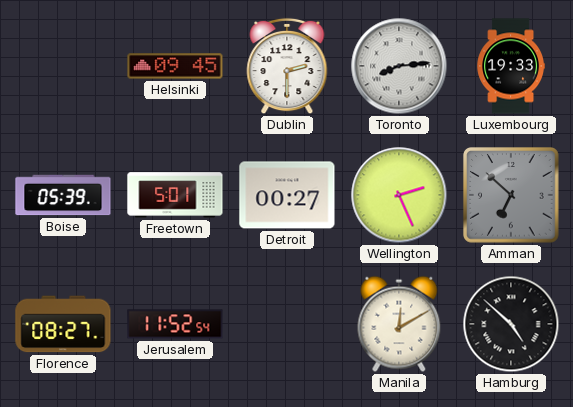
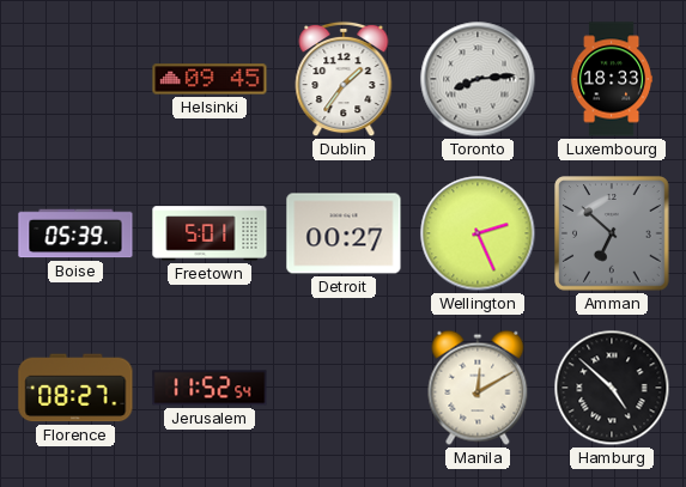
Dublin: 2:30 -> 1:36 (344, 79)
Luxembourg: 19:33 -> 18:33 (611, 79)
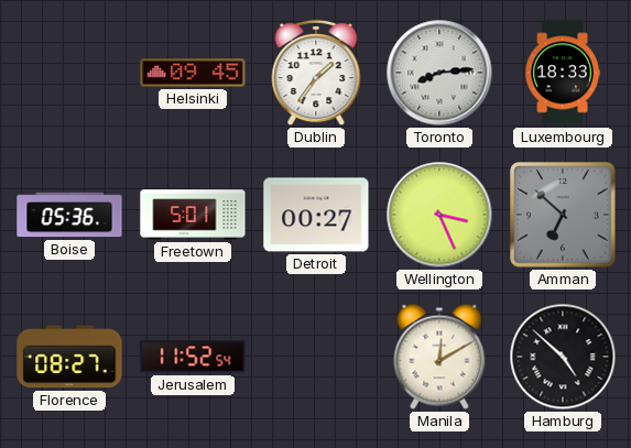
Boise: 05:39 -> 05:36 (69, 215)
Wellington: 2:26 -> 3:26 (439, 215)
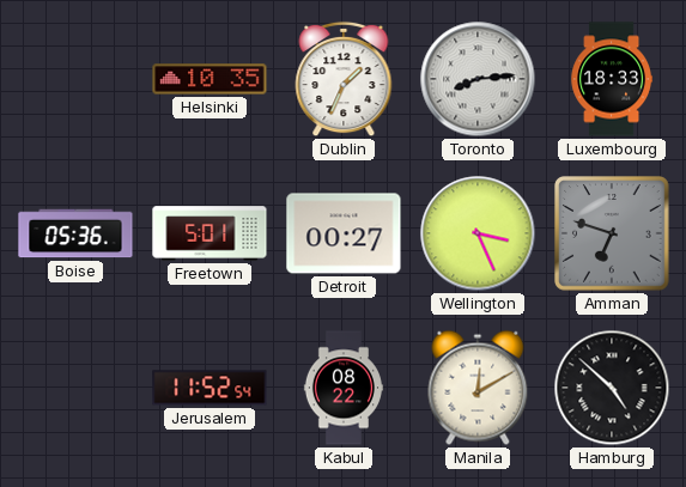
Helsinki: 09:45 -> 10:35 (210, 79)
Dublin: 1:36 -> 1:34 (344, 79)
Amman: 6:52 -> 6:48 (612, 233)
Florence: 08:27 -> none (69, 357)
Kabul: none -> 08:22 (342, 388)
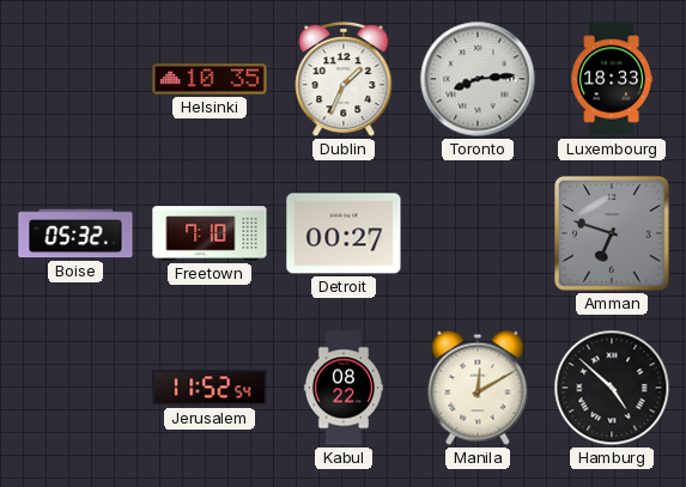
Boise: 05:36 -> 05:32 (75, 233)
Freetown: 5:01 -> 7:10 (210, 233)
Wellington: 3:26 -> none (478, 233)
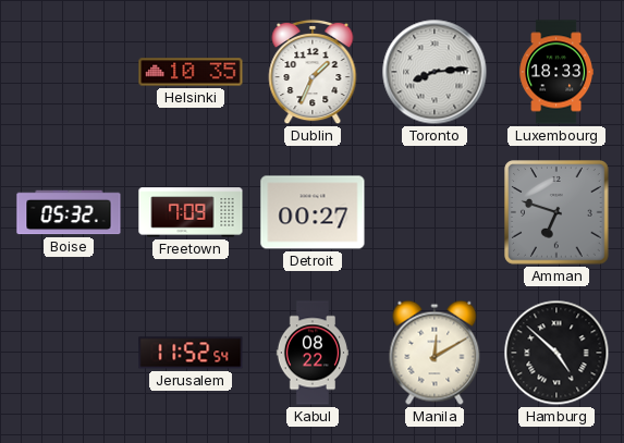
Freetown: 7:10 -> 7:09 (191, 212)
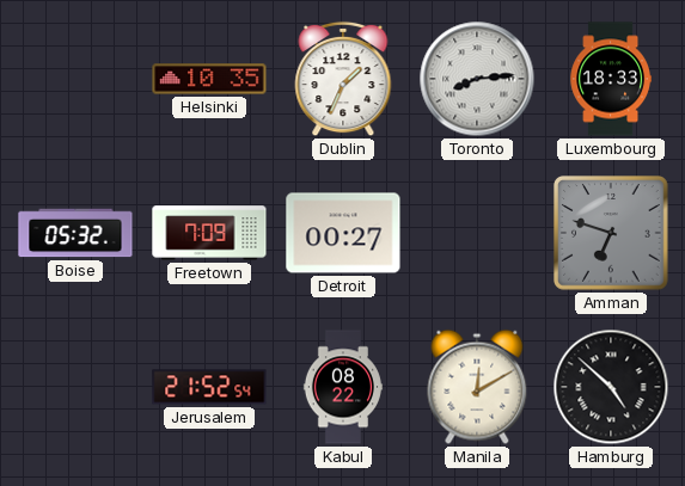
Jerusalem: 11:52 -> 21:52 (209, 387)
